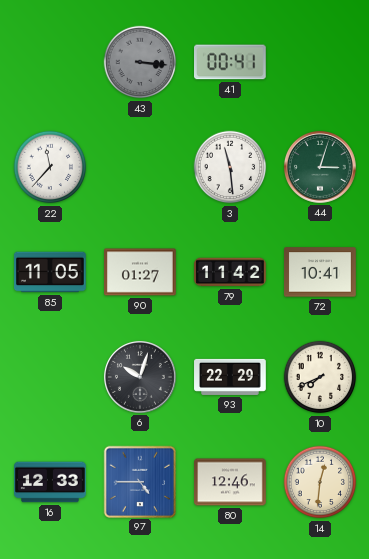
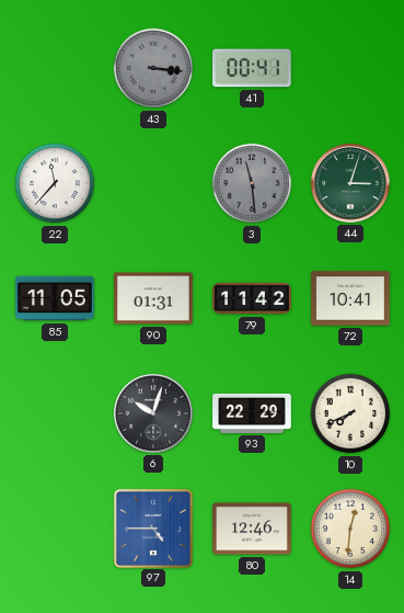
3 dial: white -> grey (252, 183)
90: 01:27 -> 01:31 (153, 298)
16: 12:33 -> none (50, 482)
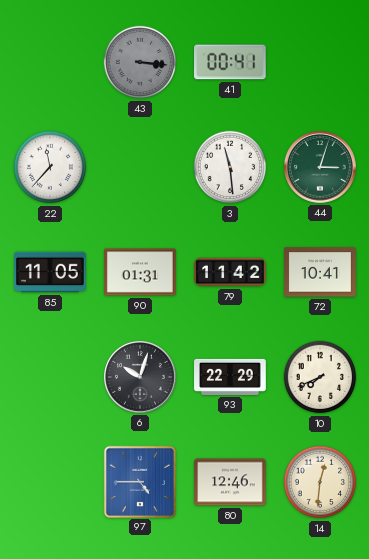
3 dial: grey -> white (230, 167)
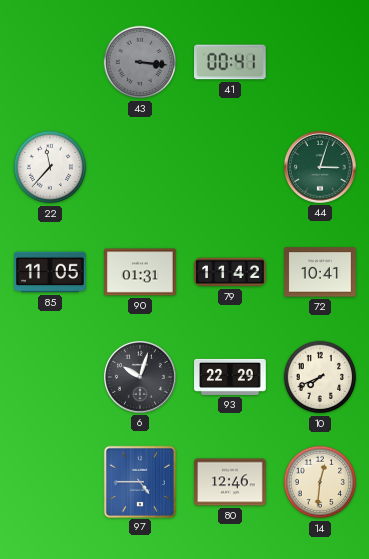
3: 11:29 -> none (230, 167)
